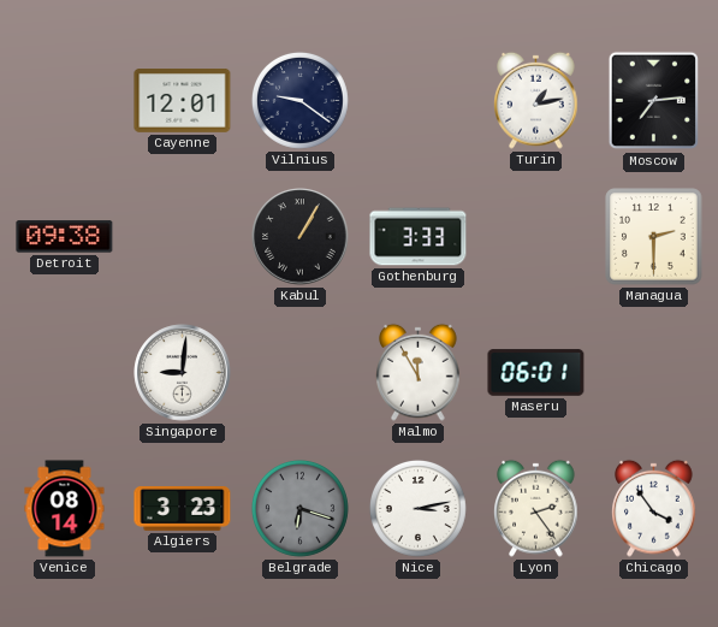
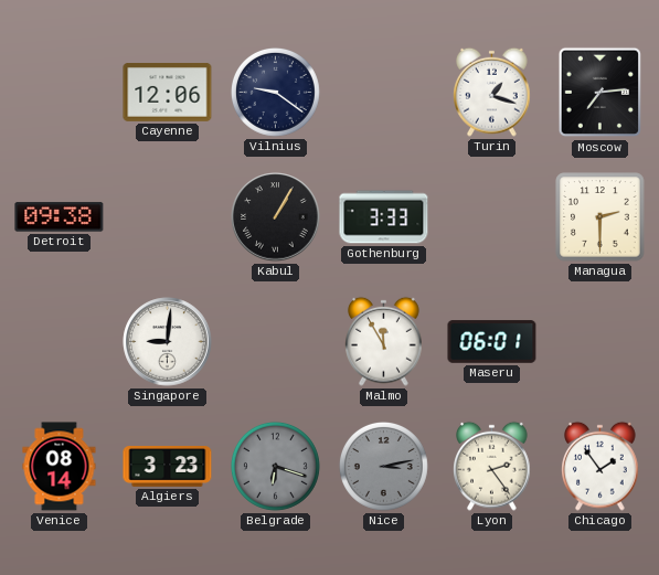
Cayenne: 12:01 -> 12:06 (168, 93)
Turin: 1:13 -> 1:18 (492, 92)
Nice dial: white -> grey (383, 466)
Chicago: 3:54 -> 1:54 (600, 466)
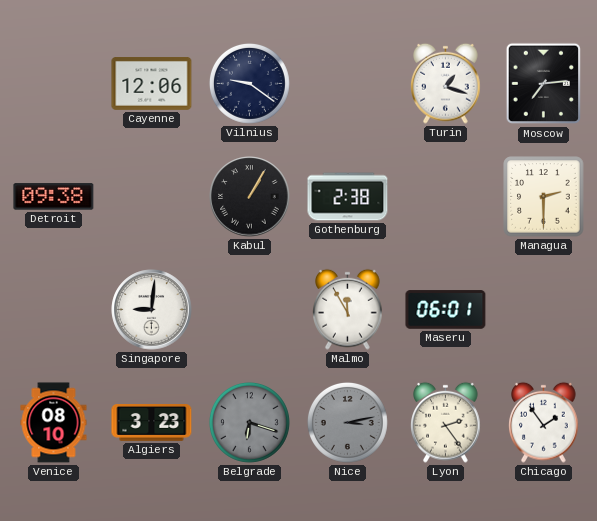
Gothenburg: 3:33 -> 2:38 (348, 197)
Venice: 08:14 -> 08:10 (54, 423)
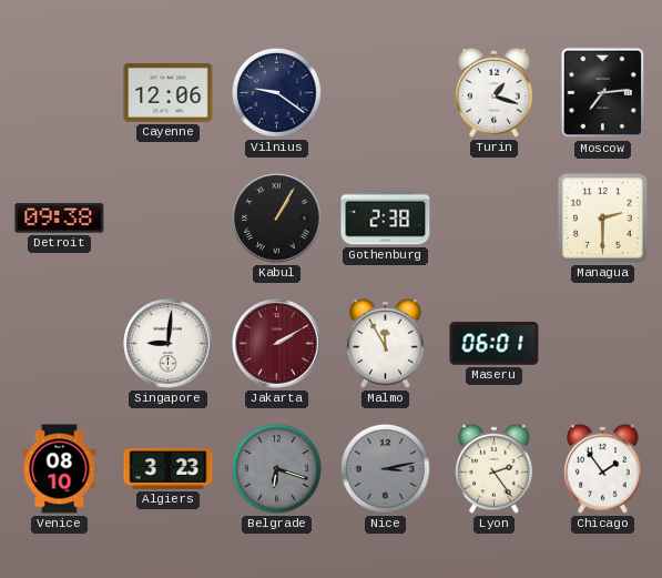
Jakarta: none -> 2:10 (277, 344)
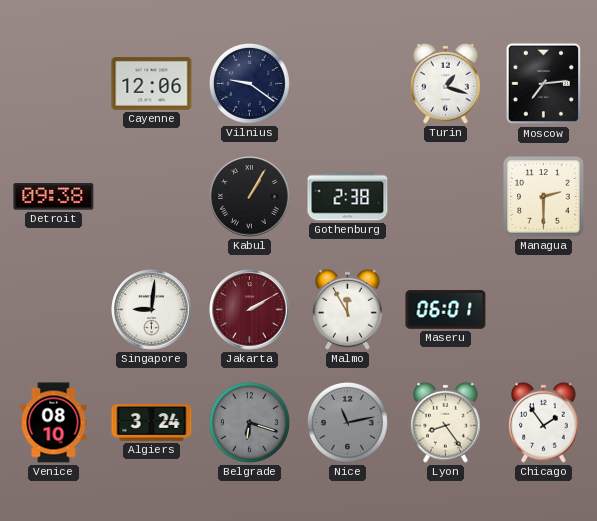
Algiers: 3:23 -> 3:24 (152, 423)
Nice: 3:13 -> 11:13 (347, 422)
Lyon: 2:24 -> 8:24 (446, 422)
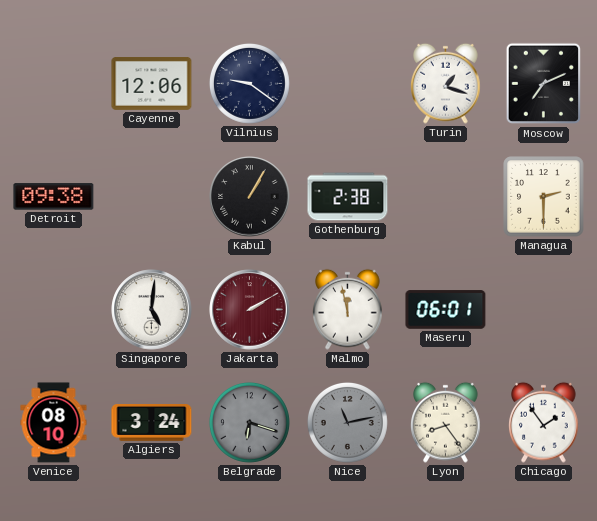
Moscow: 7:14 -> 7:11 (543, 84)
Singapore: 9:01 -> 5:01 (152, 310)
Malmo: 11:55 -> 11:58 (348, 309)
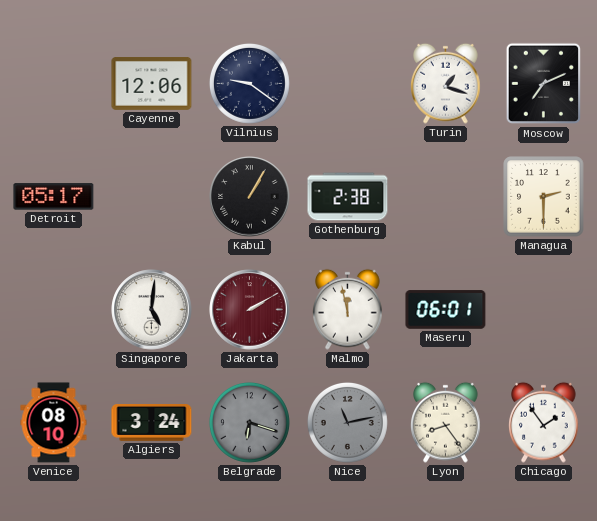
Detroit: 09:38 -> 05:17 (54, 197)
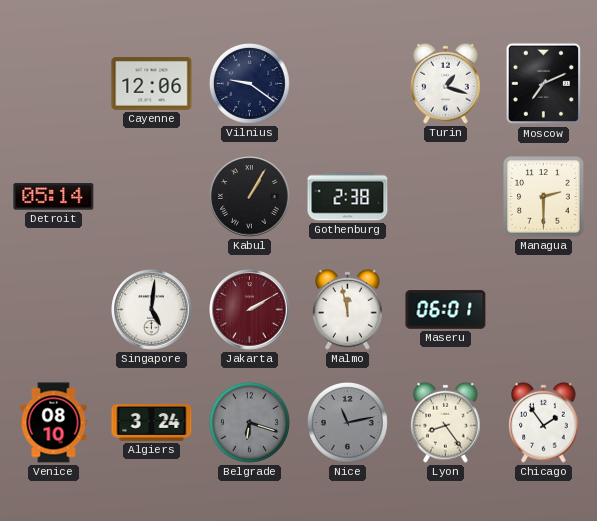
Detroit: 05:17 -> 05:14 (54, 197)
